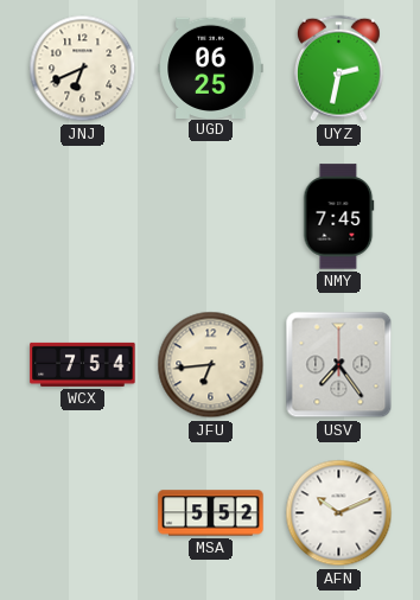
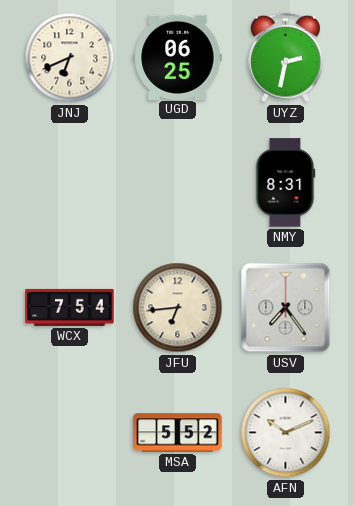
NMY: 7:45 -> 8:31 (286, 183)
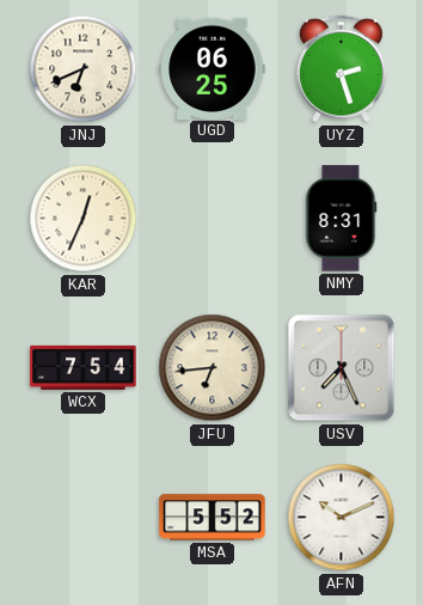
UYZ: 2:32 -> 2:27 (341, 69)
KAR: none -> 12:34 (84, 219)
USV: 7:24 -> 7:26 (342, 368)
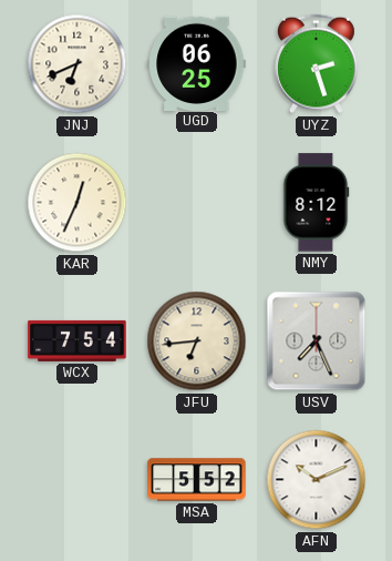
NMY: 8:31 -> 8:12 (317, 203)
